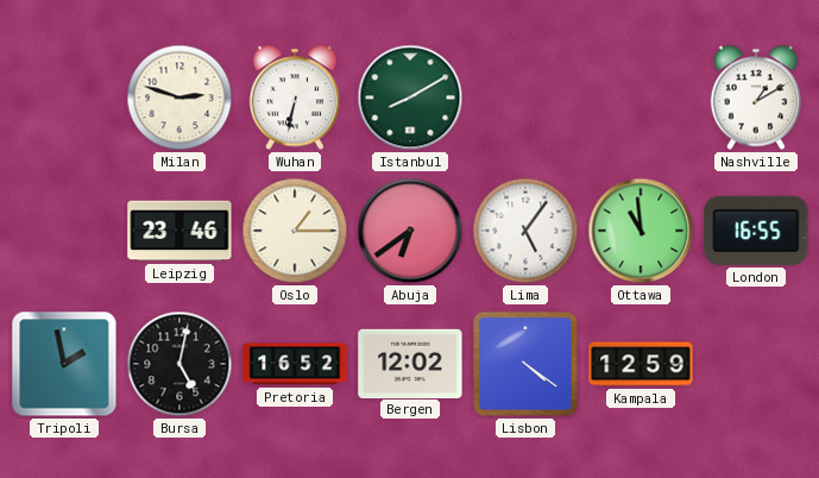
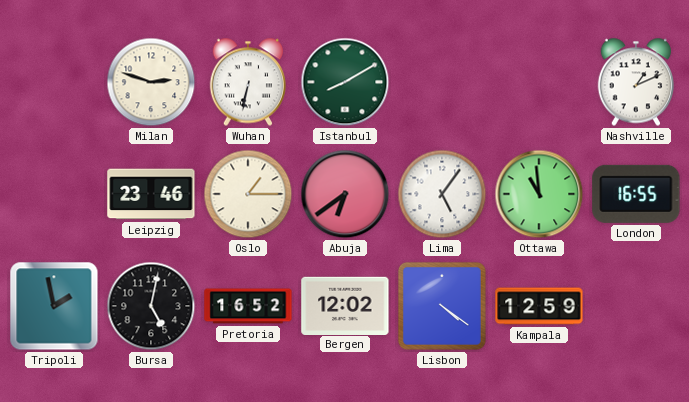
Nashville: 1:10 -> 1:11 (636, 82)
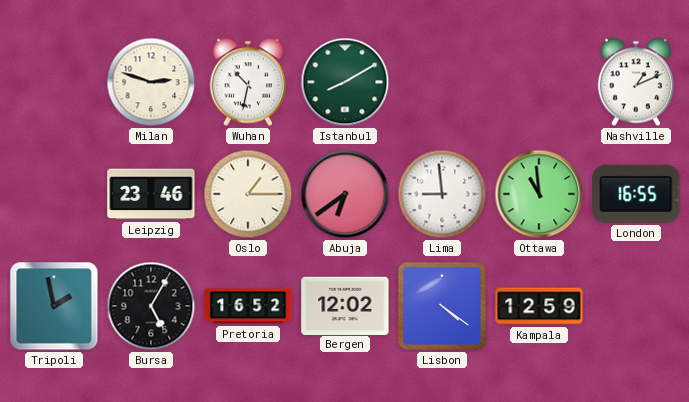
Wuhan: 6:32 -> 10:32 (248, 82)
Lima: 5:06 -> 8:59 (442, 194)
Bursa: 5:02 -> 5:05 (151, 306)
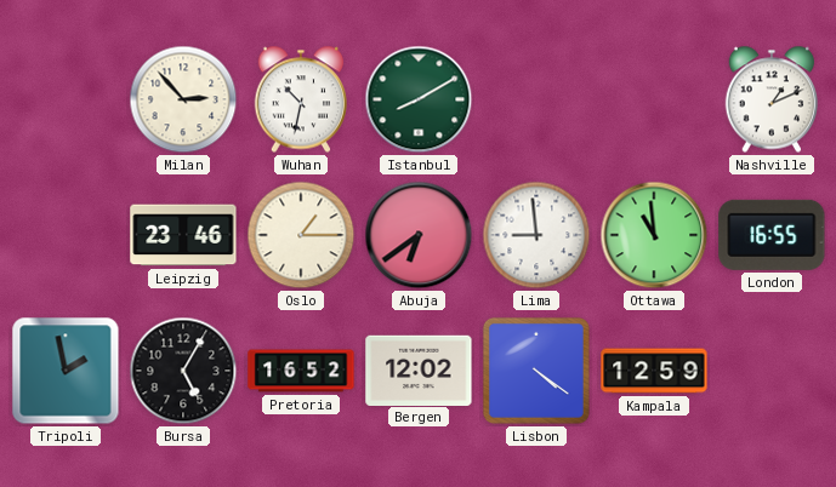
Milan: 2:48 -> 2:53 (183, 99)
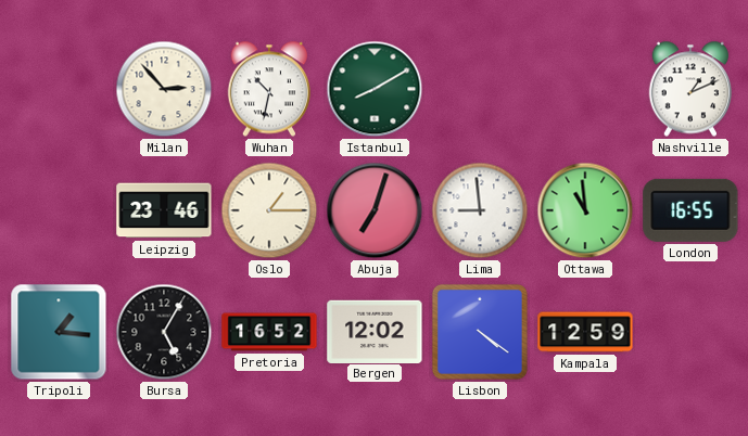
Abuja: 6:39 -> 7:03 (375, 210)
Tripoli: 1:58 -> 1:16 (59, 332)
